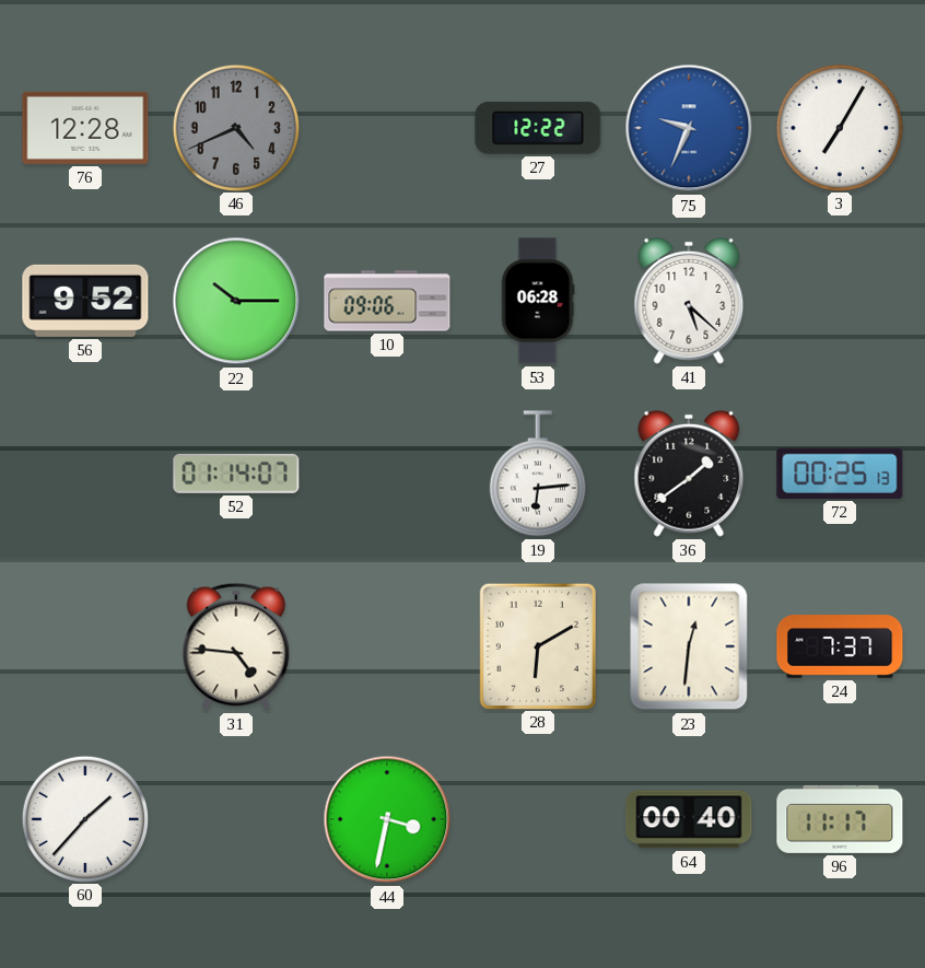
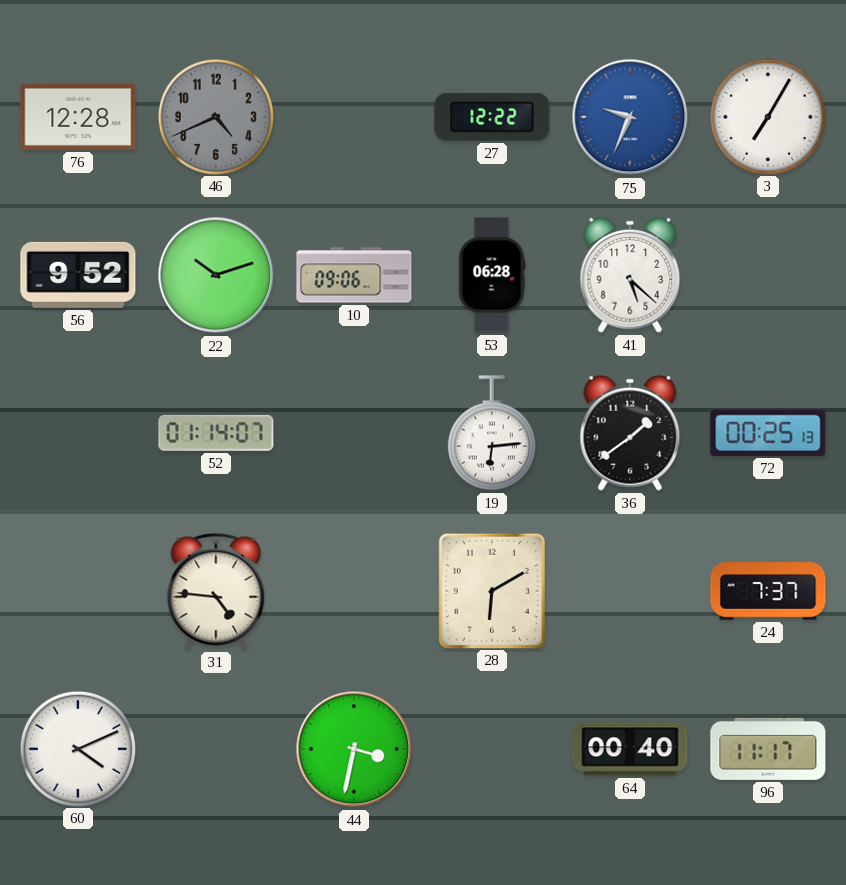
22: 10:15 -> 10:12 (216, 275)
23: 12:31 -> none (689, 646)
60: 1:37 -> 4:11 (77, 748)
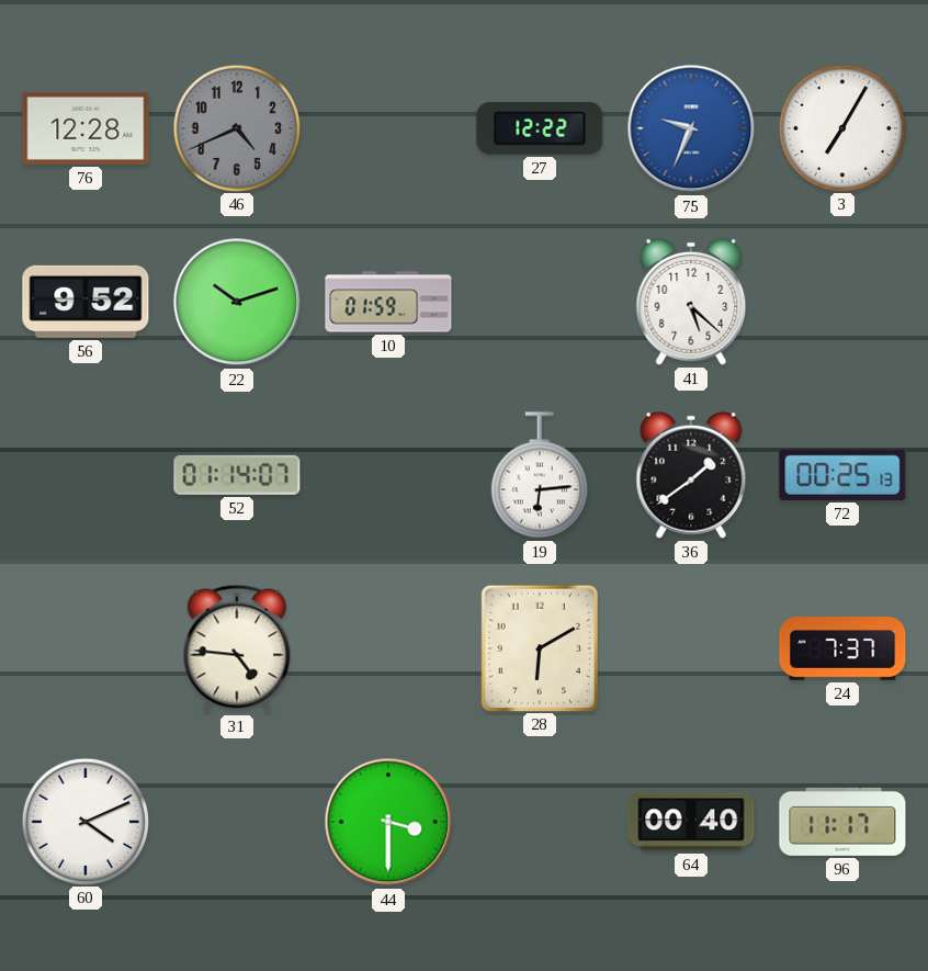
10: 09:06 -> 01:59 (388, 302)
53: 06:28 -> none (492, 275)
44: 3:32 -> 3:30 (388, 822)
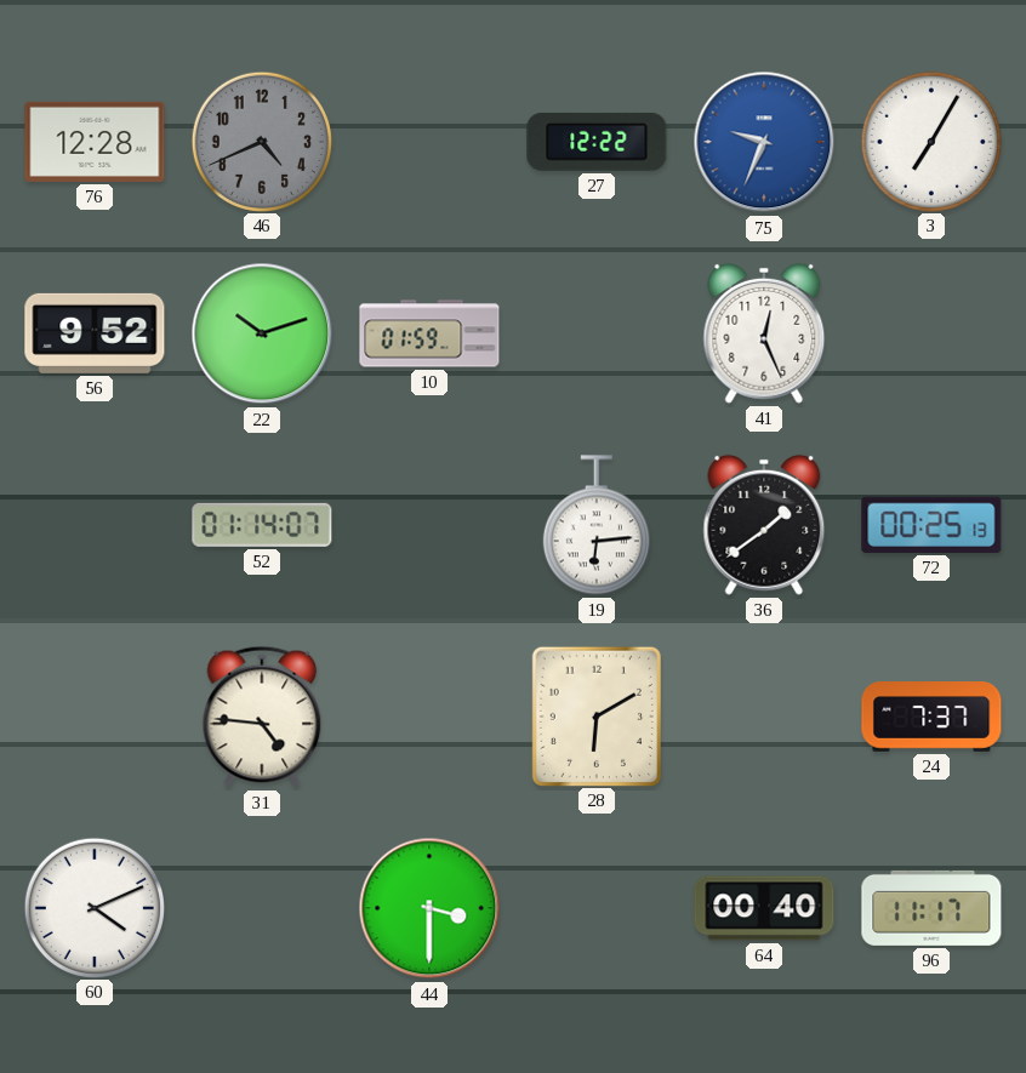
41: 5:22 -> 12:26 (764, 333)
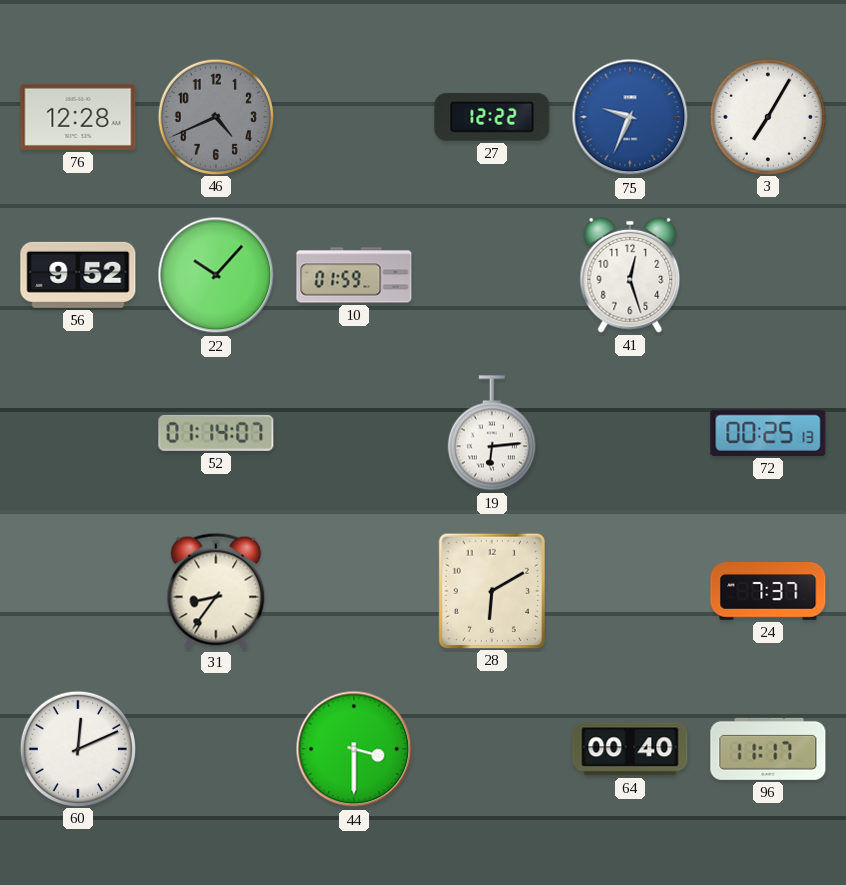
22: 10:12 -> 10:07 (216, 275)
41: 12:26 -> 12:27 (630, 275)
36: 1:39 -> none (764, 525)
31: 4:46 -> 8:36 (216, 591)
60: 4:11 -> 12:11 (77, 748)
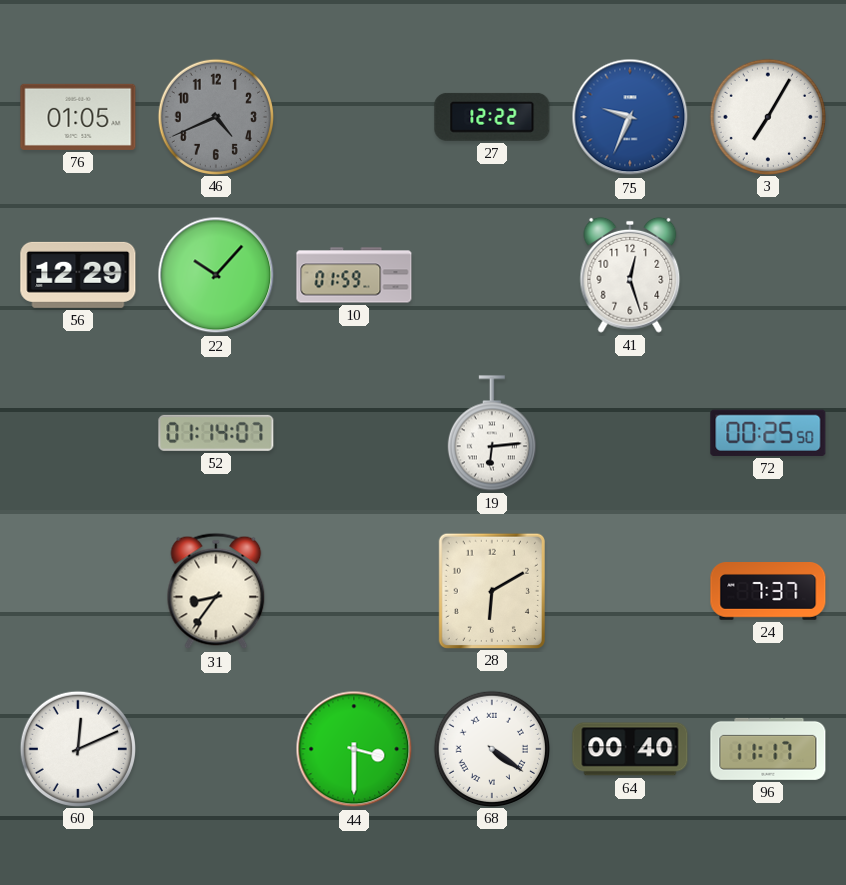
76: 12:28 -> 01:05 (78, 117)
56: 9:52 -> 12:29 (78, 275)
72: 00:25:13 -> 00:25:50 (768, 433)
68: none -> 4:21 (491, 748)
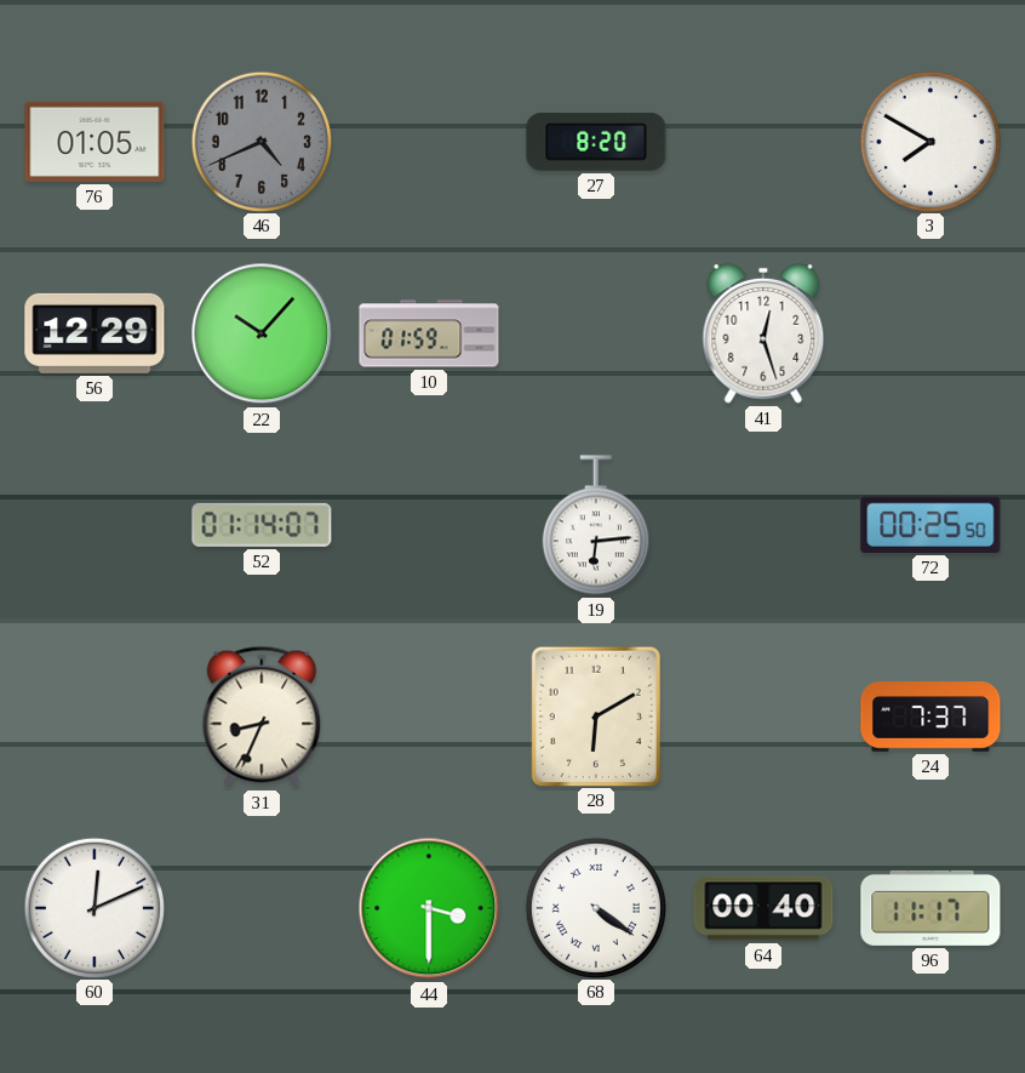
27: 12:22 -> 8:20 (596, 142)
75: 9:34 -> none (630, 117)
3: 7:05 -> 7:50 (929, 141)
31: 8:36 -> 8:34 (262, 717)
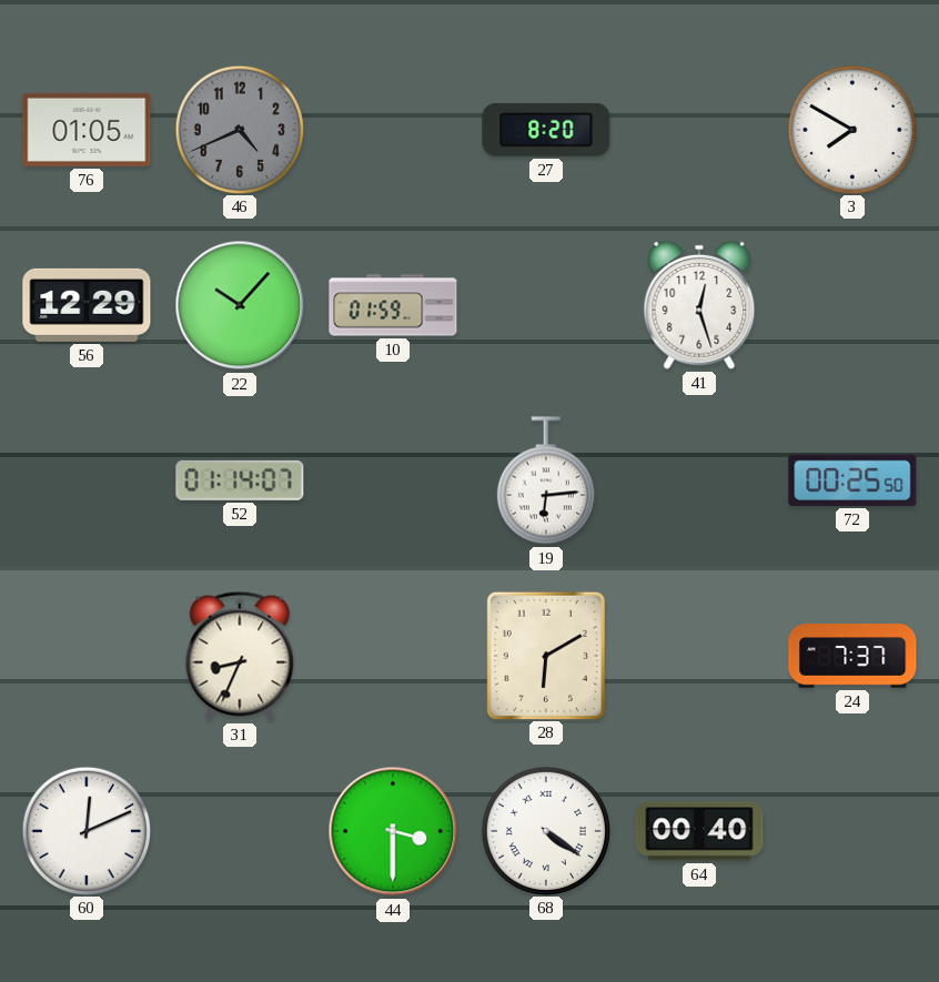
96: 11:17 -> none (930, 908)
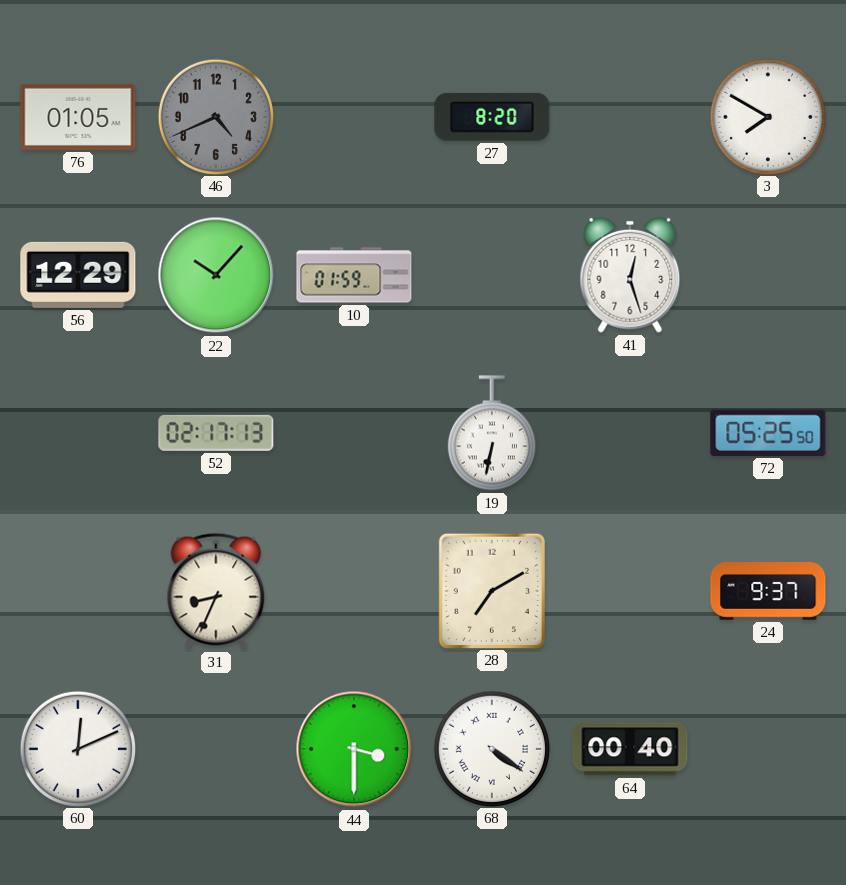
52: 01:14 -> 02:17 (216, 433)
19: 6:14 -> 6:32 (492, 433)
72: 00:25 -> 05:25 (768, 433)
28: 6:10 -> 7:10 (492, 590)
24: 7:37 -> 9:37 (768, 592)
